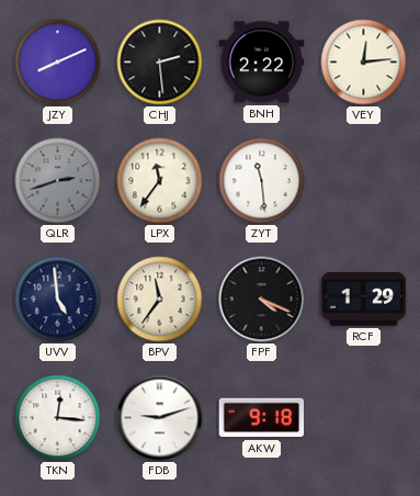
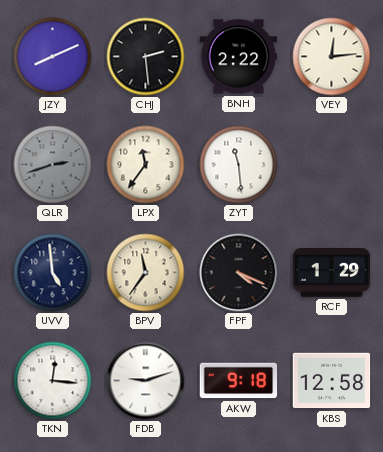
KBS: none -> 12:58 (332, 381)
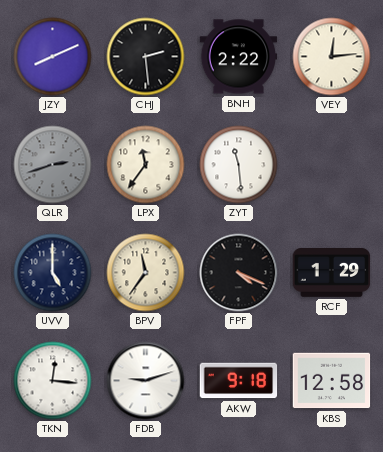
UVV: 4:59 -> 5:00 (53, 273)
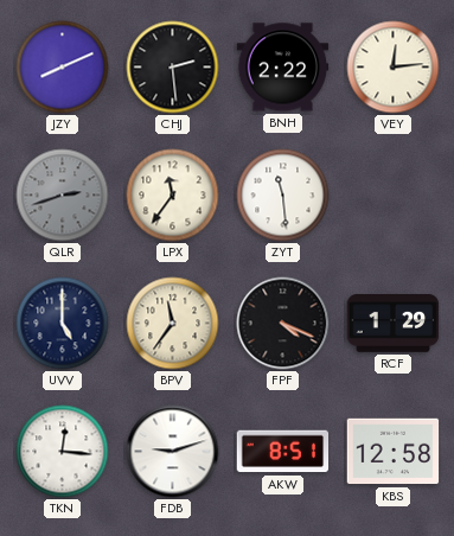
AKW: 9:18 -> 8:51 (283, 452)
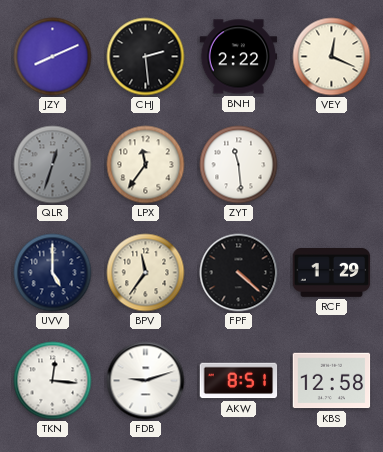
VEY: 12:14 -> 12:19 (332, 57)
QLR: 2:42 -> 12:33 (53, 165)
FPF: 4:19 -> 4:22 (239, 273)
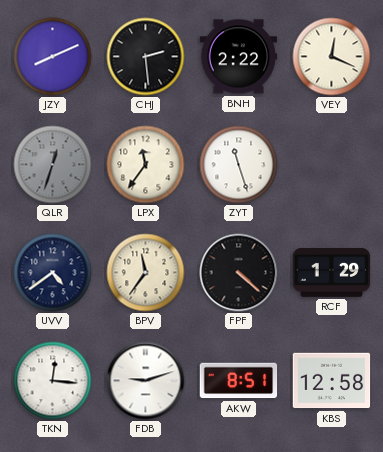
ZYT: 11:29 -> 11:27 (239, 165)
UVV: 5:00 -> 4:39 (53, 273)
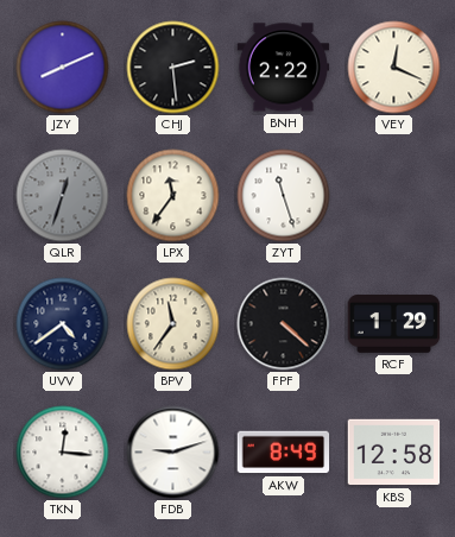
AKW: 8:51 -> 8:49 (284, 453)
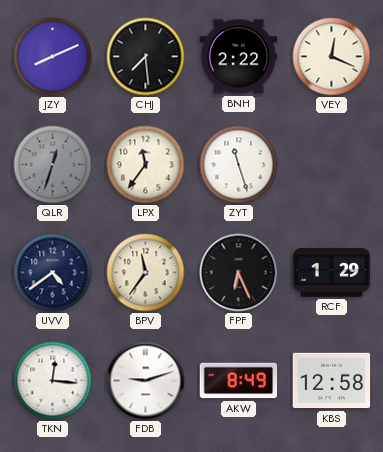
CHJ: 2:29 -> 7:29 (146, 57)
FPF: 4:22 -> 6:26 (239, 273)
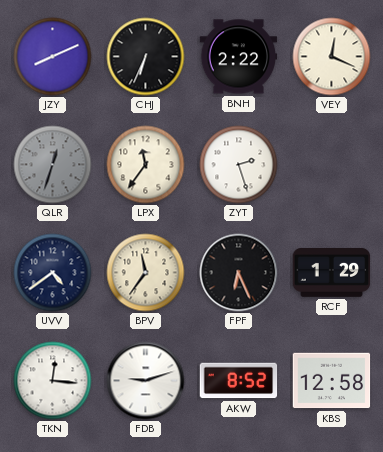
CHJ: 7:29 -> 6:34 (146, 57)
ZYT: 11:27 -> 2:27 (239, 165)
AKW: 8:49 -> 8:52 (239, 381)
